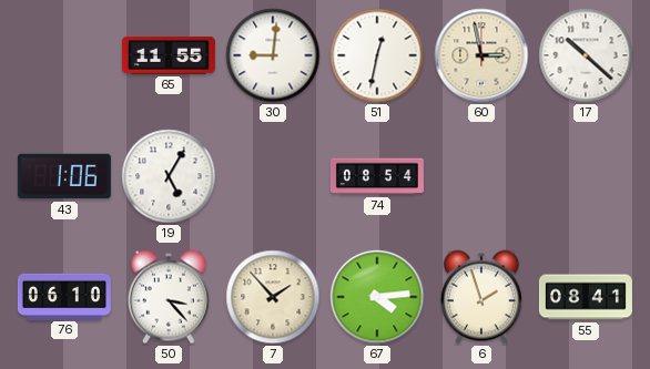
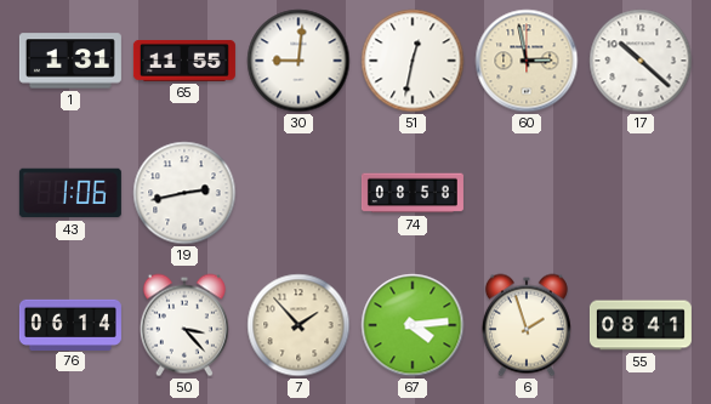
1: none -> 1:31 (70, 61)
19: 5:05 -> 2:43 (184, 193)
74: 08:54 -> 08:58 (413, 193)
76: 06:10 -> 06:14 (70, 324)
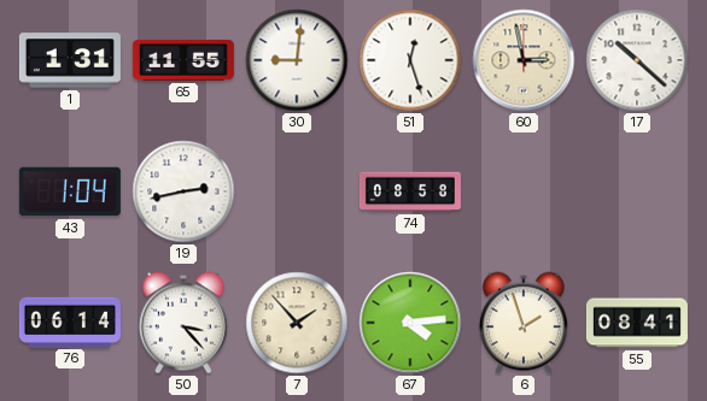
51: 12:32 -> 12:27 (410, 60)
43: 1:06 -> 1:04 (70, 191)
